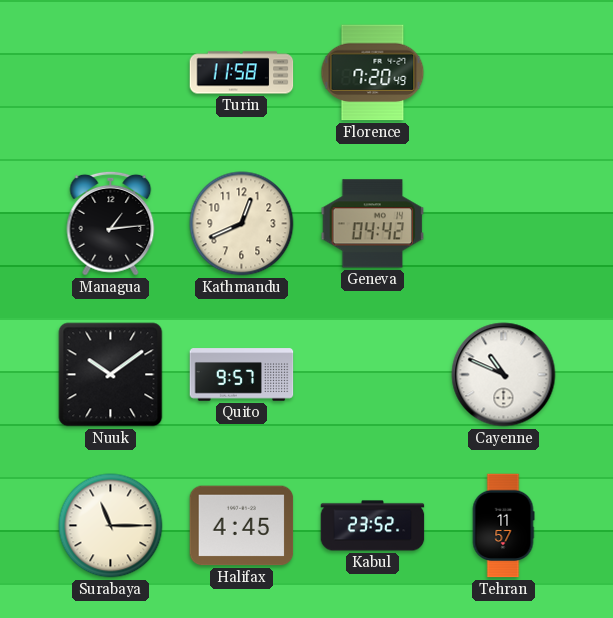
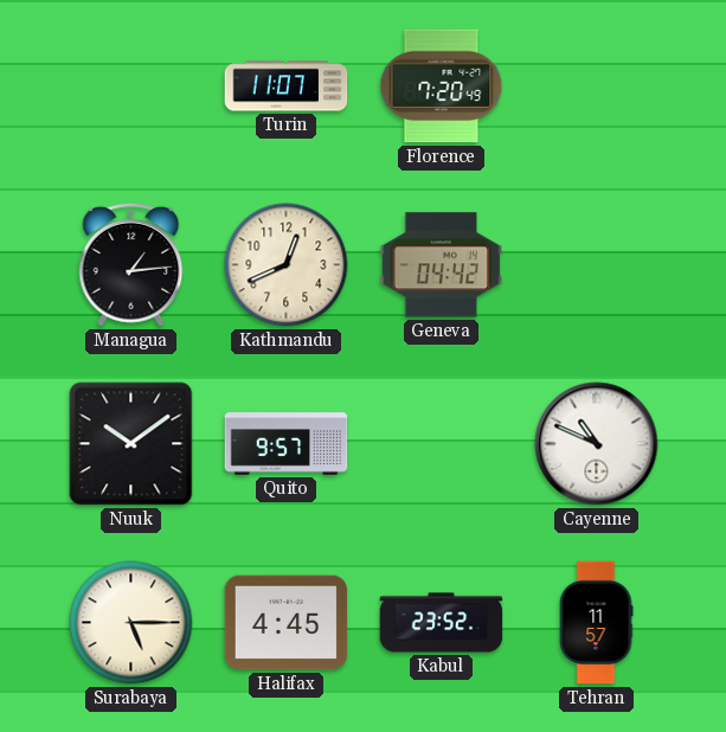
Turin: 11:58 -> 11:07 (287, 86)
Surabaya: 11:15 -> 5:15 (131, 623)
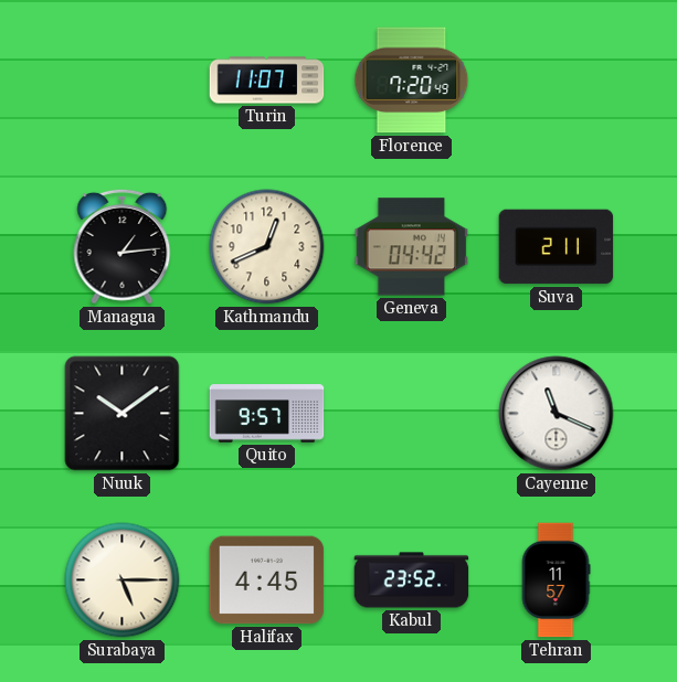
Suva: none -> 2:11 (557, 247)
Cayenne: 10:49 -> 11:19 (557, 414)
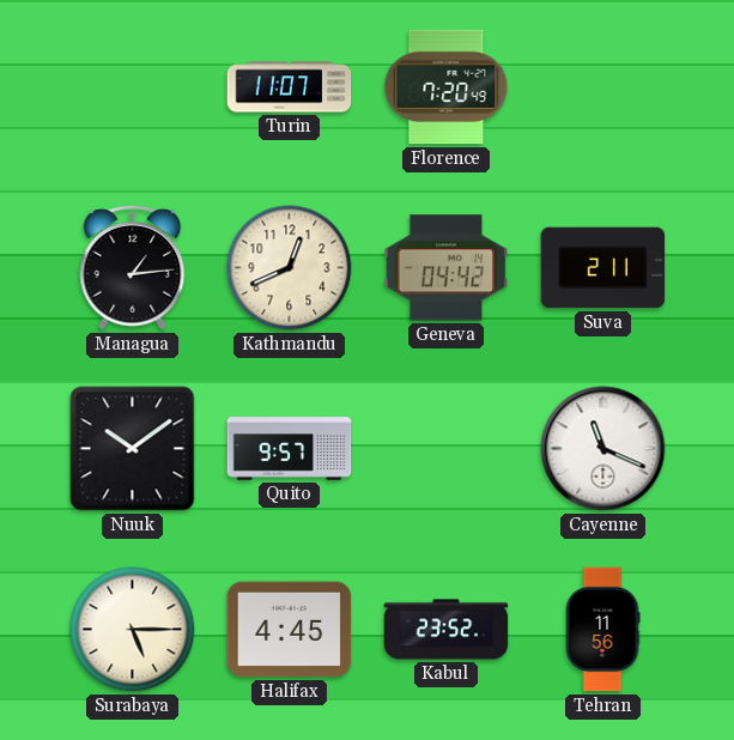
Tehran: 11:57 -> 11:56 (602, 630)
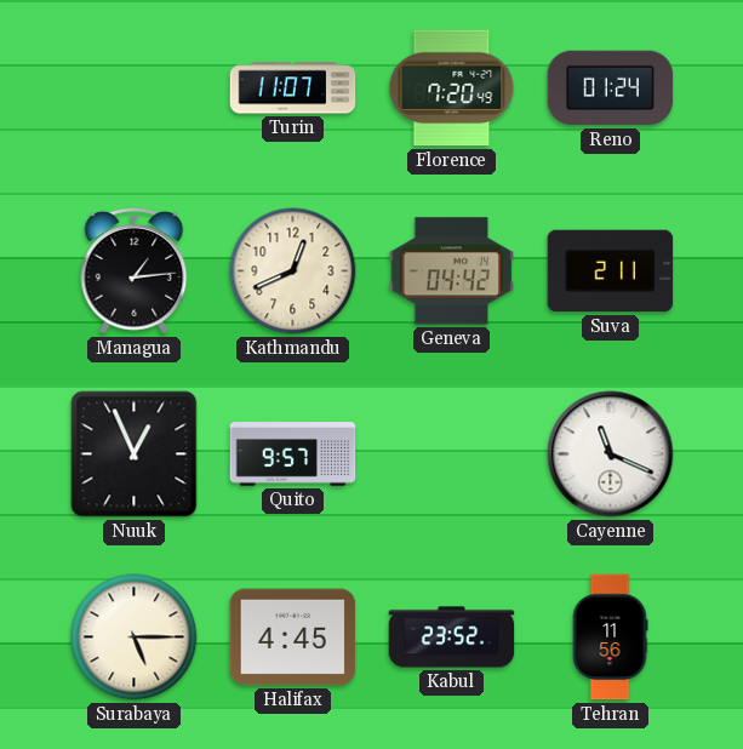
Reno: none -> 01:24 (611, 88)
Nuuk: 10:09 -> 12:56 (135, 454)
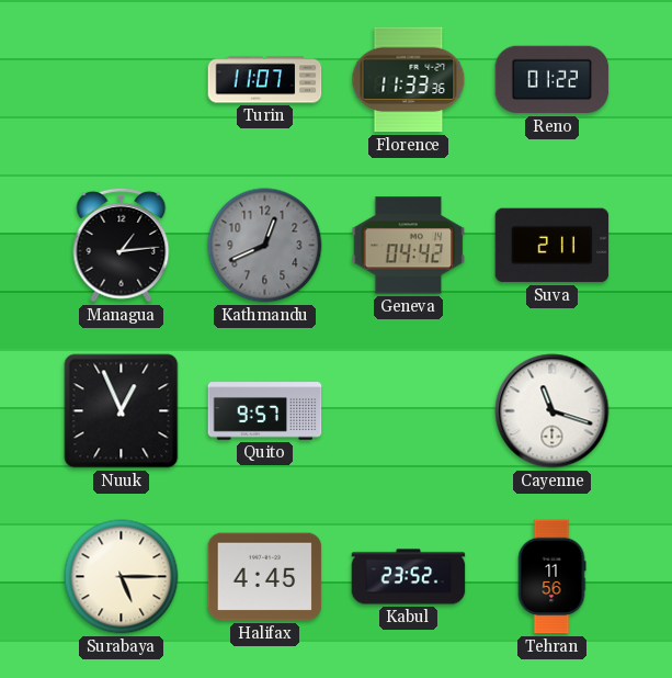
Florence: 7:20 -> 11:33 (409, 80)
Reno: 01:24 -> 01:22 (553, 80)
Kathmandu dial: cream -> grey (265, 246)
Cayenne: 11:19 -> 11:18 (553, 411)
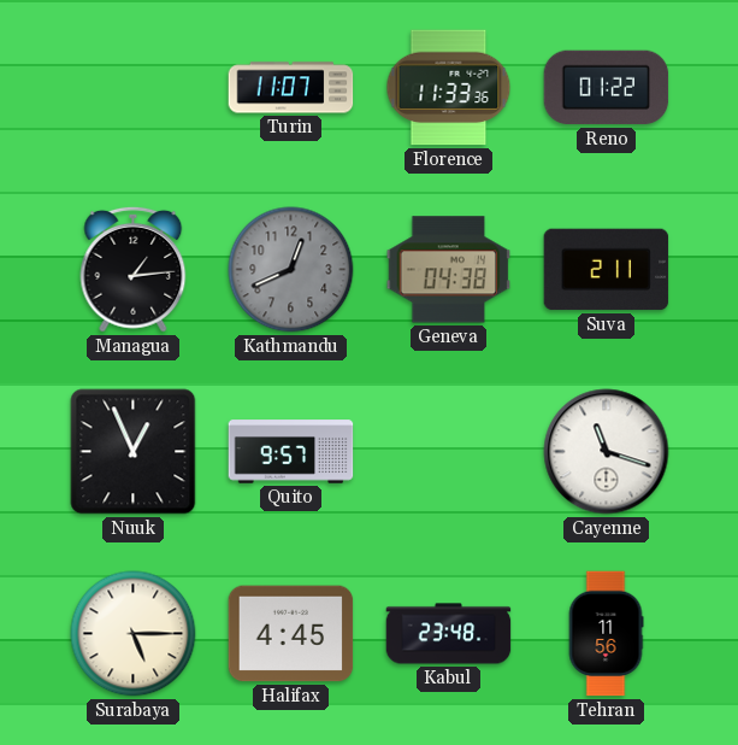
Geneva: 04:42 -> 04:38 (449, 270)
Kabul: 23:52 -> 23:48 (449, 634)
